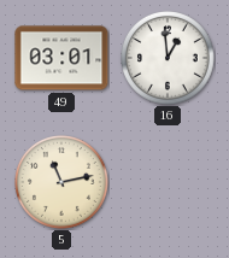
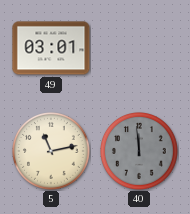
16: 12:59 -> none (169, 59)
40: none -> 11:59 (140, 152)
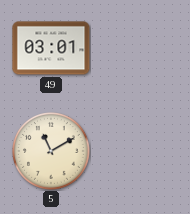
5: 11:13 -> 11:10 (52, 152)
40: 11:59 -> none (140, 152)
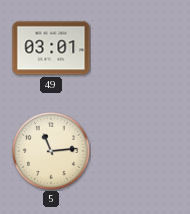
5: 11:10 -> 11:14 (52, 152)
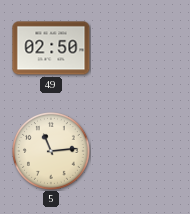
49: 03:01 -> 02:50 (51, 48)
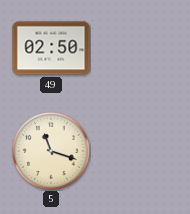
5: 11:14 -> 11:18 (52, 152)
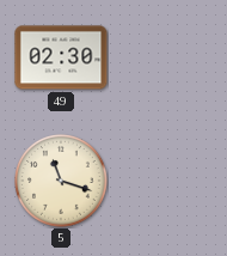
49: 02:50 -> 02:30 (61, 57)
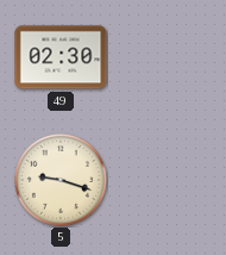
5: 11:18 -> 9:18 (62, 181)
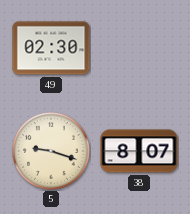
38: none -> 8:07 (139, 151)
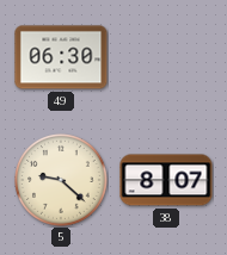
49: 02:30 -> 06:30 (61, 57)
5: 9:18 -> 9:22 (62, 181)
